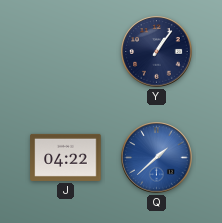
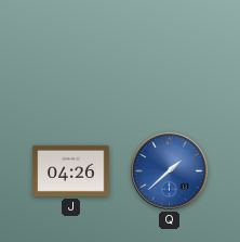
Y: 1:06 -> none (157, 52)
J: 04:22 -> 04:26 (71, 170)
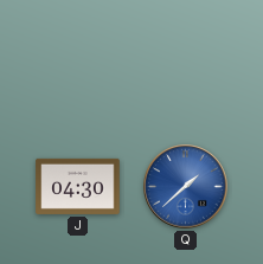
J: 04:26 -> 04:30 (78, 186)
